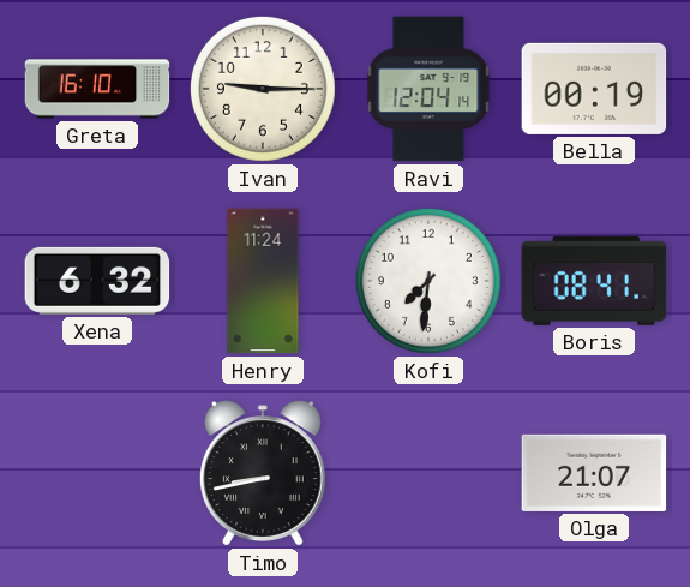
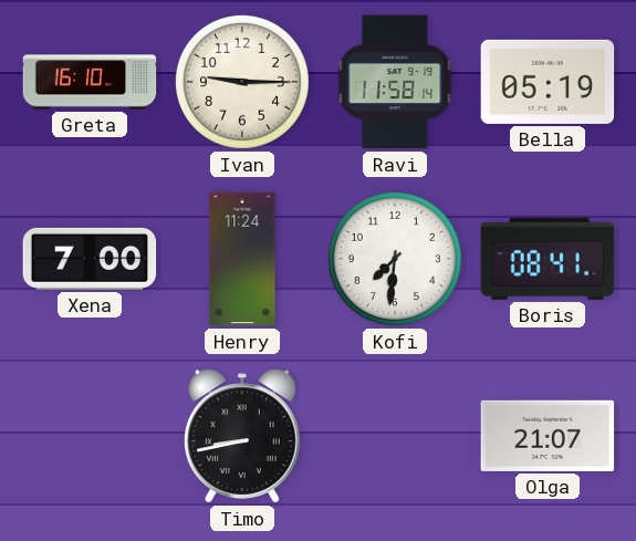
Ravi: 12:04 -> 11:58 (395, 82)
Bella: 00:19 -> 05:19 (548, 82)
Xena: 6:32 -> 7:00 (90, 259)
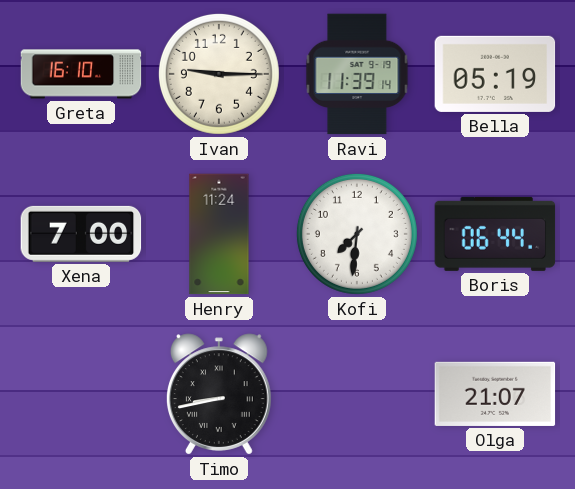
Ravi: 11:58 -> 11:39 (357, 74)
Boris: 08:41 -> 06:44 (495, 234)
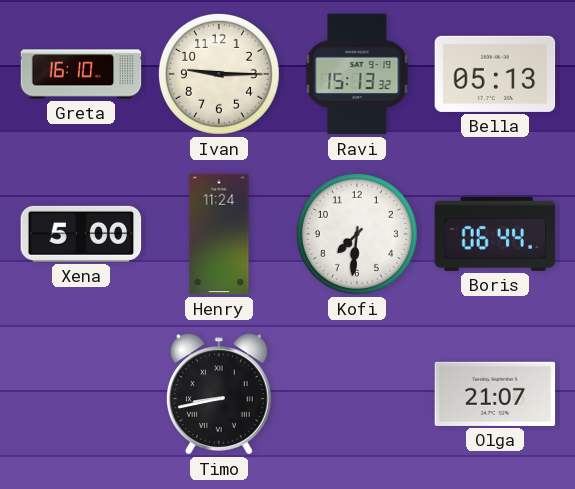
Ravi: 11:39 -> 15:13 (357, 74)
Bella: 05:19 -> 05:13 (495, 74)
Xena: 7:00 -> 5:00 (81, 234)
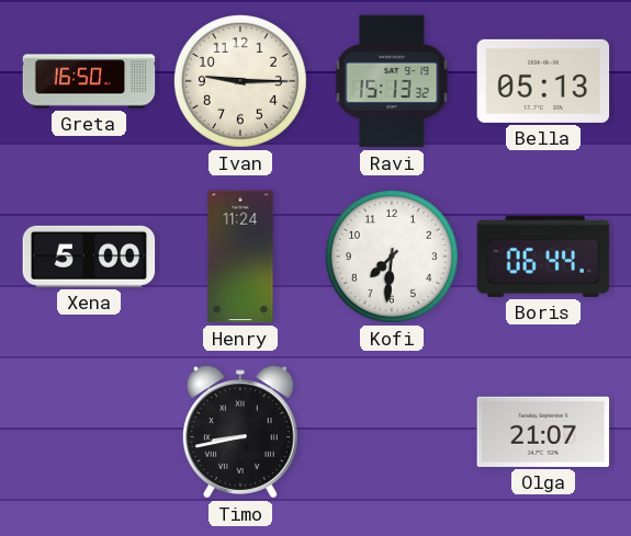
Greta: 16:10 -> 16:50 (89, 81)
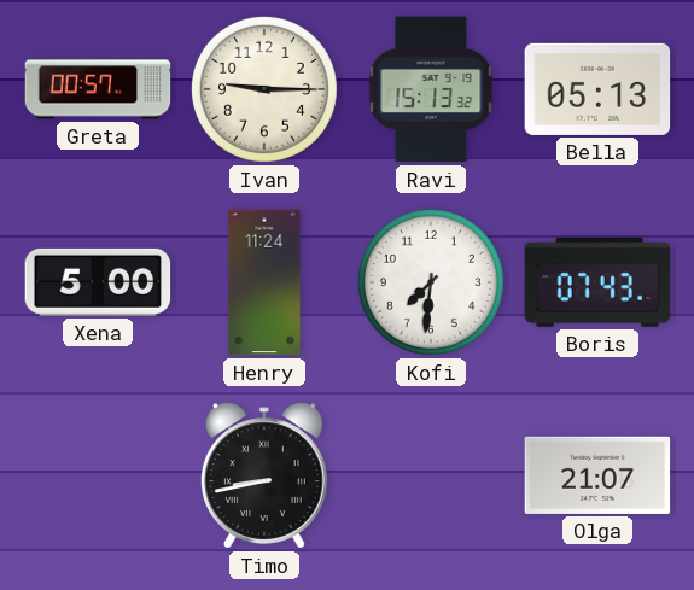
Greta: 16:50 -> 00:57 (98, 89)
Boris: 06:44 -> 07:43 (597, 282)
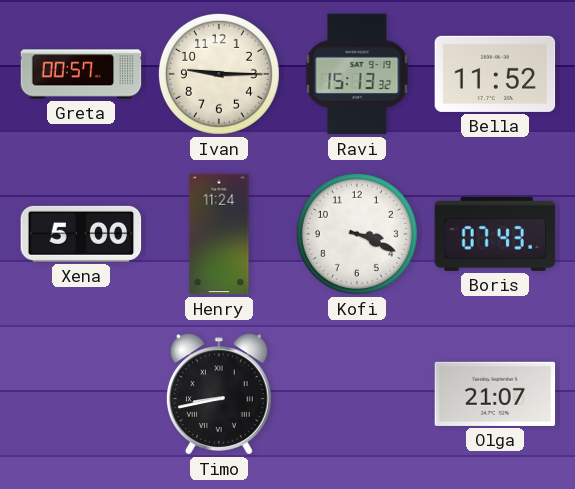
Bella: 05:13 -> 11:52 (495, 74)
Kofi: 7:31 -> 3:19 (357, 234)
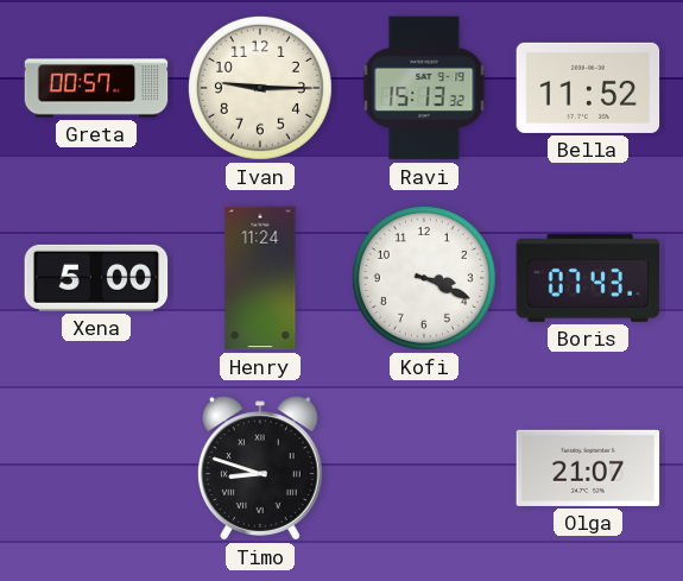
Timo: 8:43 -> 8:48 (260, 468)
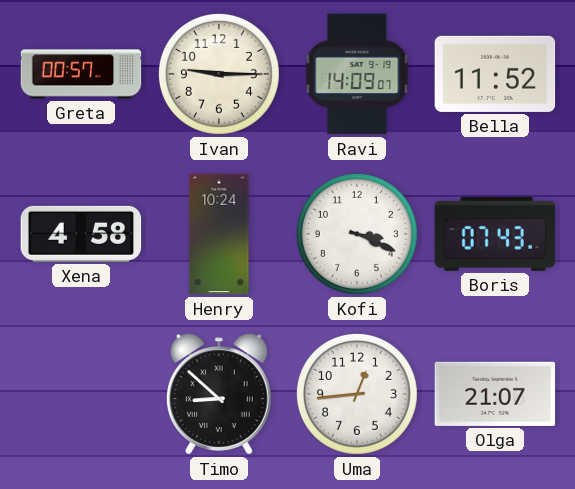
Ravi: 15:13 -> 14:09 (357, 74)
Xena: 5:00 -> 4:58 (81, 234)
Henry: 11:24 -> 10:24 (219, 234)
Timo: 8:48 -> 8:52 (219, 394)
Uma: none -> 12:44 (357, 394)
